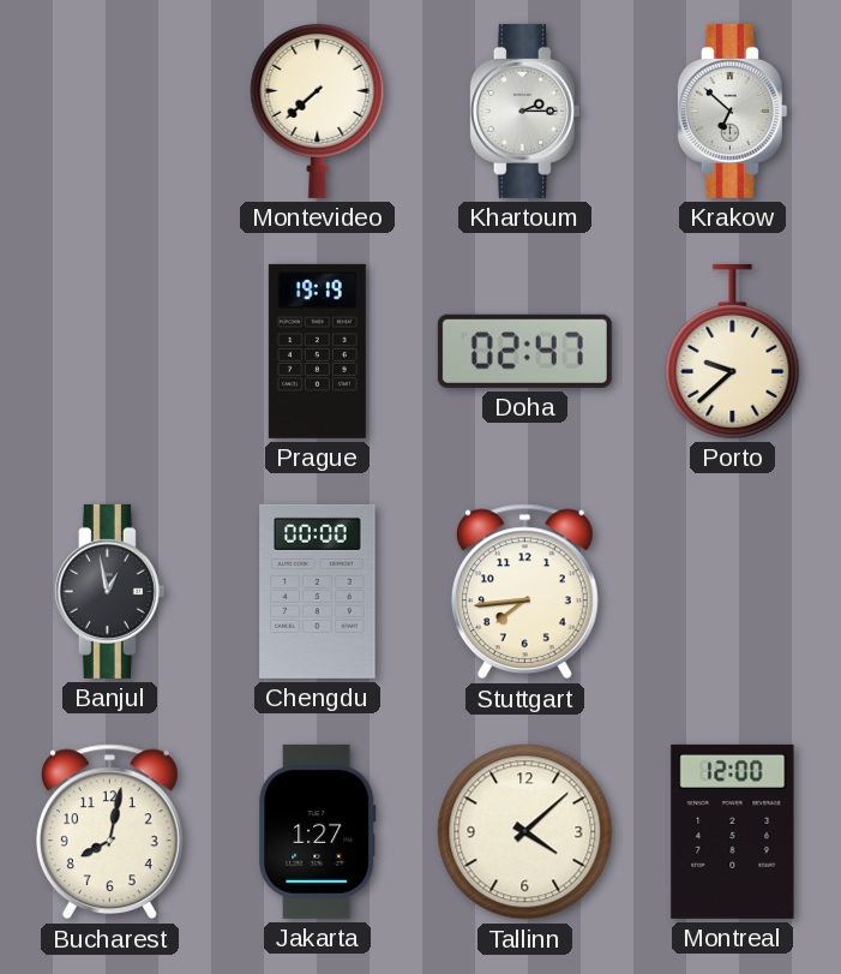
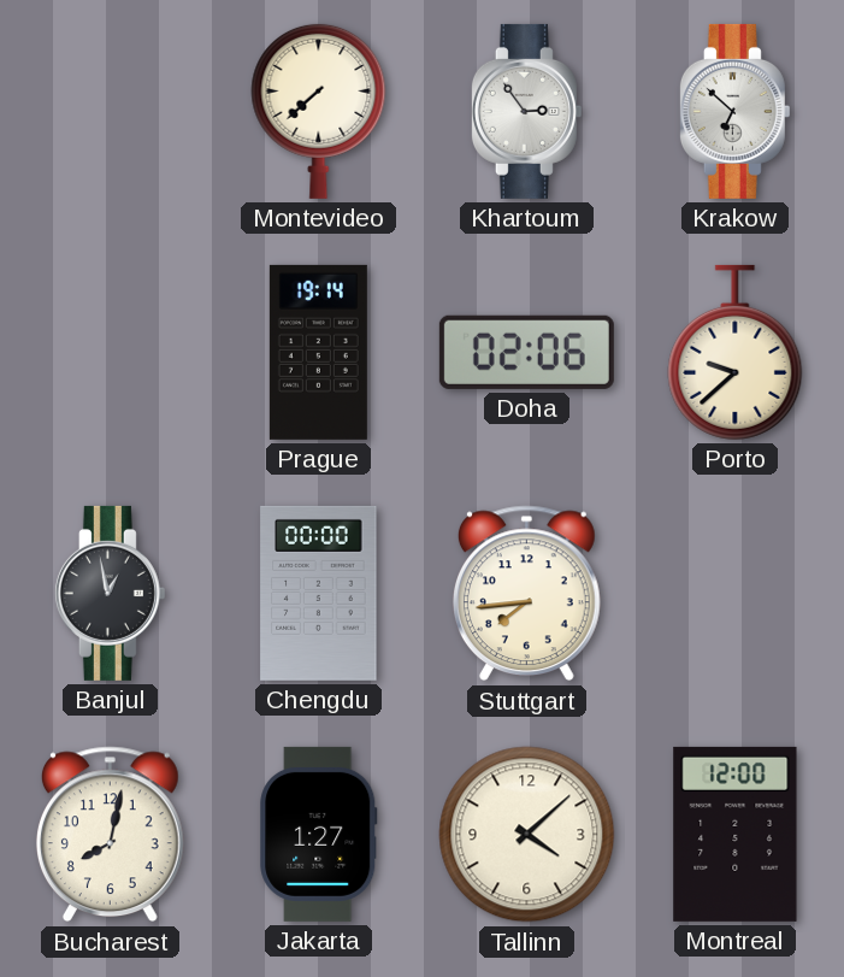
Khartoum: 2:15 -> 2:54 (526, 111)
Prague: 19:19 -> 19:14 (318, 352)
Doha: 02:47 -> 02:06 (526, 352)
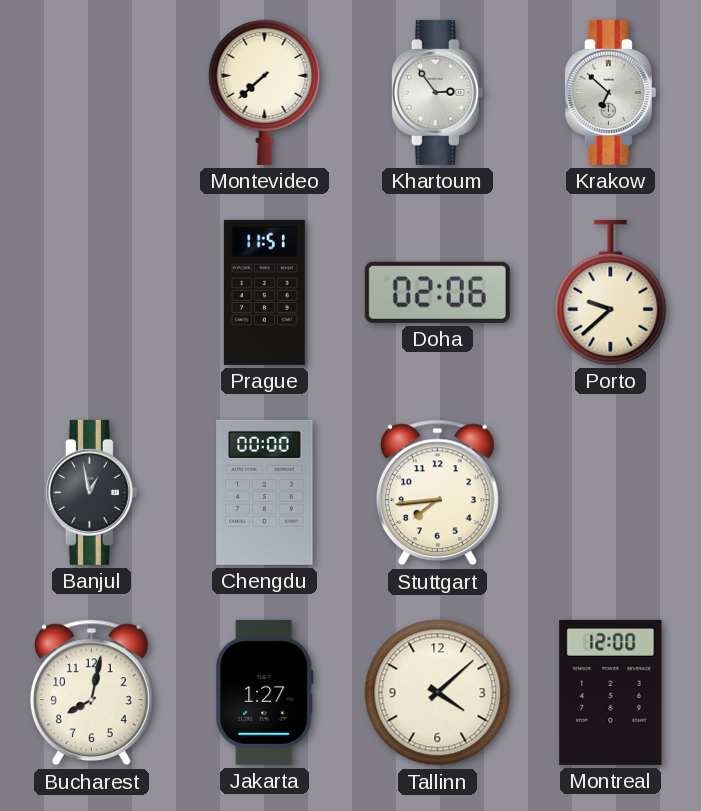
Prague: 19:14 -> 11:51 (264, 292)
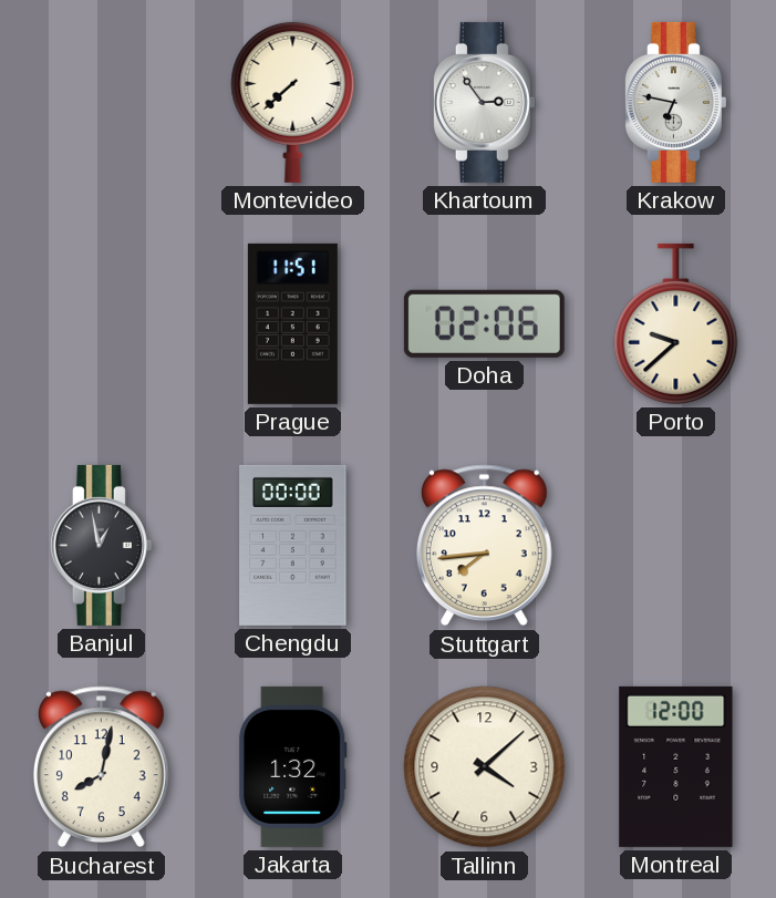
Krakow: 6:52 -> 6:47 (675, 102)
Jakarta: 1:27 -> 1:32 (293, 766)
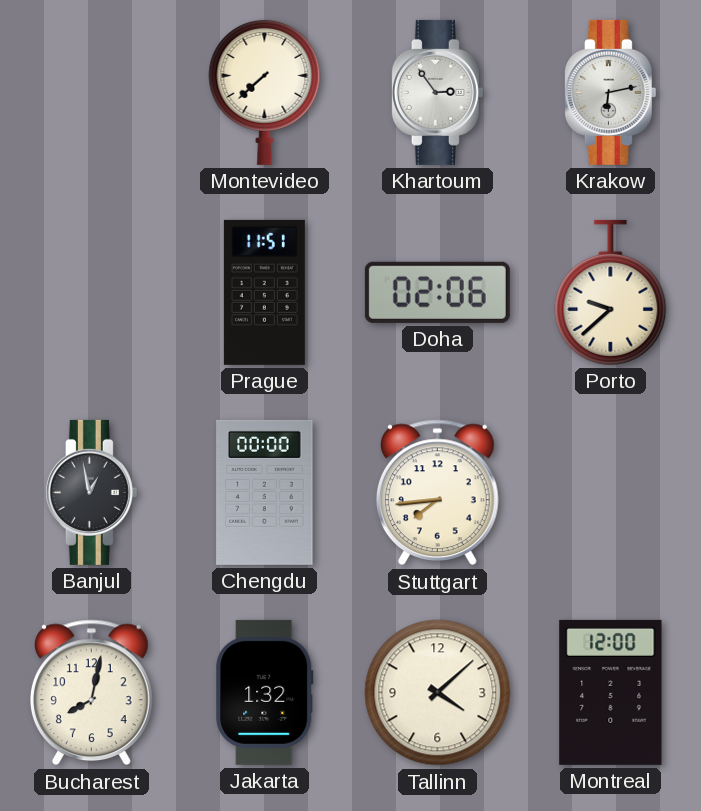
Krakow: 6:47 -> 6:13 (610, 92)
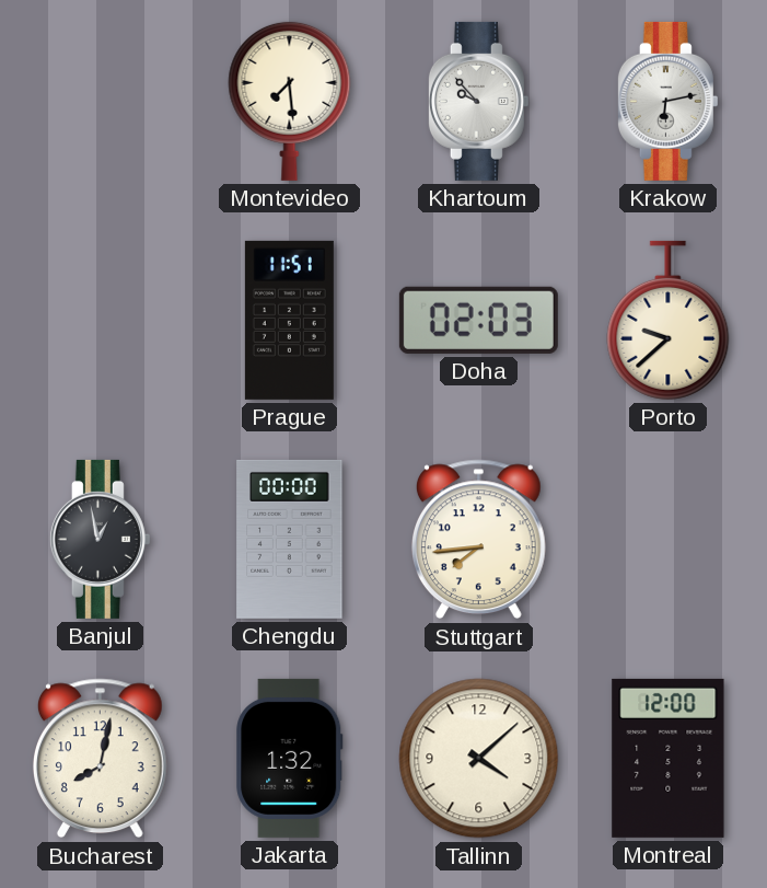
Montevideo: 7:38 -> 7:29 (290, 101)
Khartoum: 2:54 -> 9:53 (478, 101)
Doha: 02:06 -> 02:03 (478, 320)
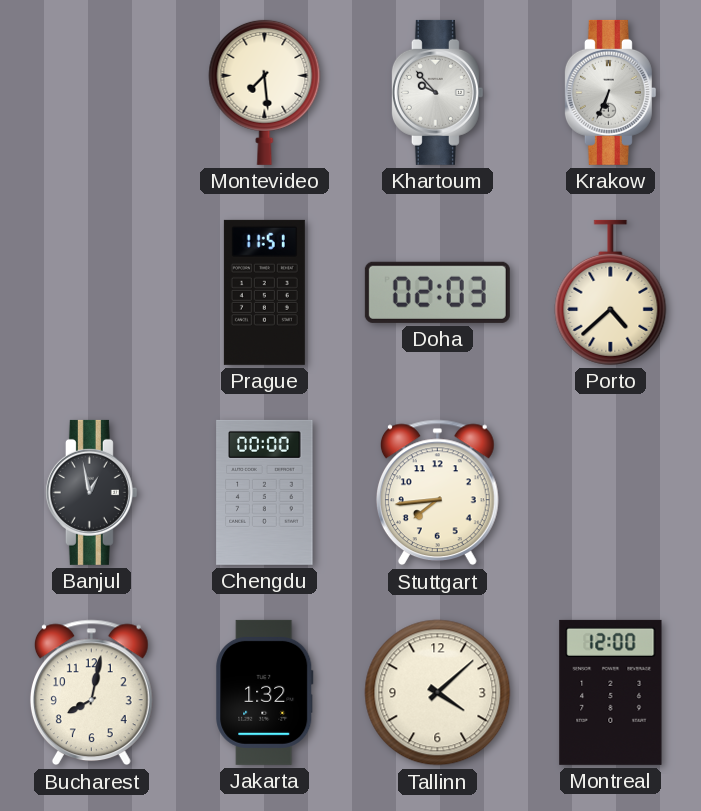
Krakow: 6:13 -> 6:34 (610, 92)
Porto: 9:38 -> 4:38 (611, 292)
